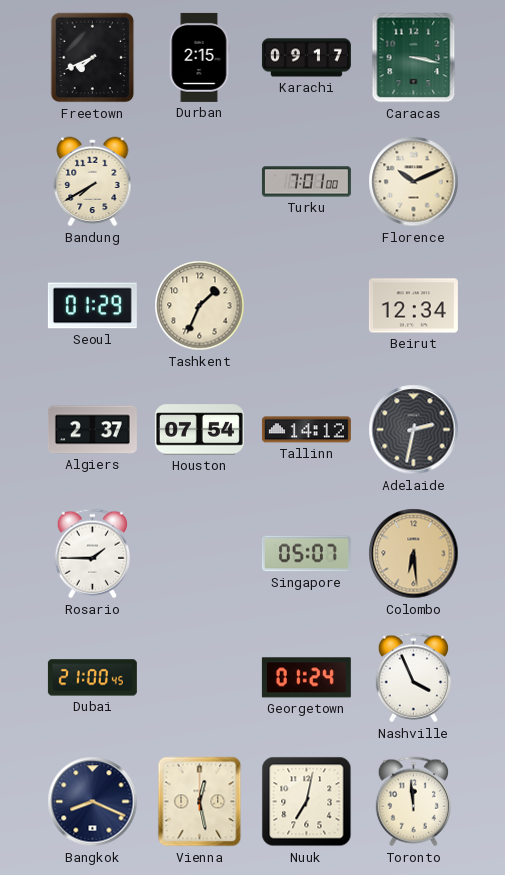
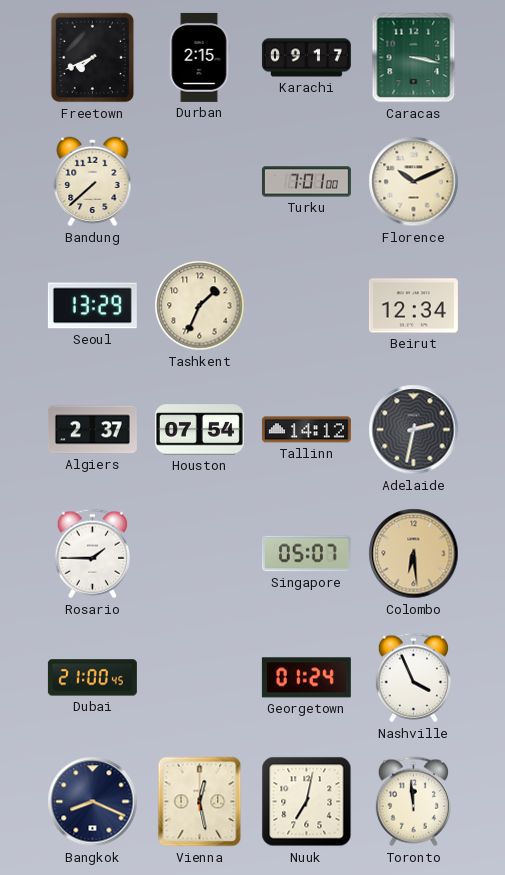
Bandung: 7:40 -> 7:38 (93, 182)
Seoul: 01:29 -> 13:29 (92, 306)
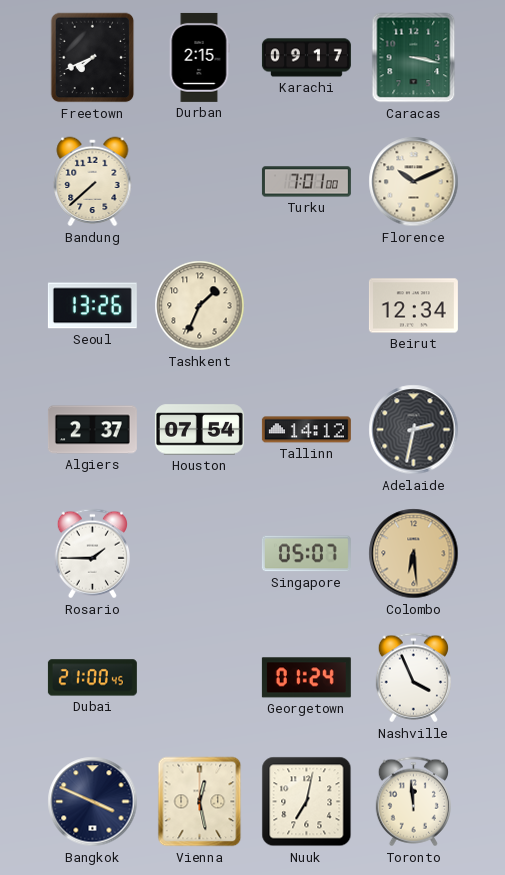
Seoul: 13:29 -> 13:26 (92, 306)
Bangkok: 8:19 -> 3:49 (93, 802)
